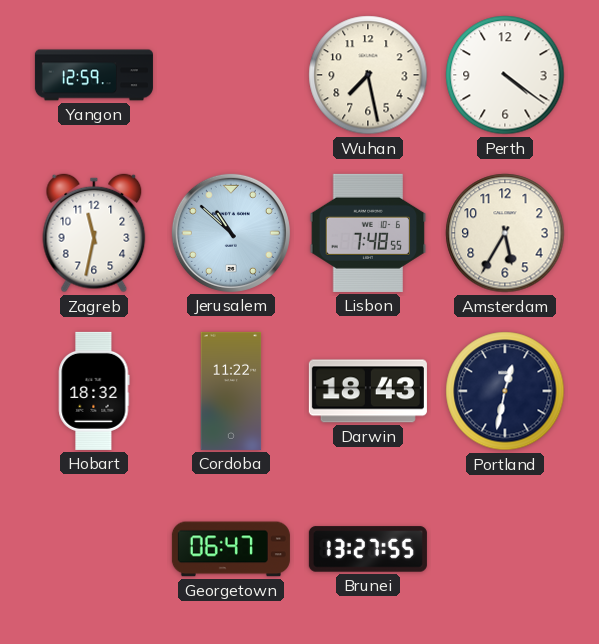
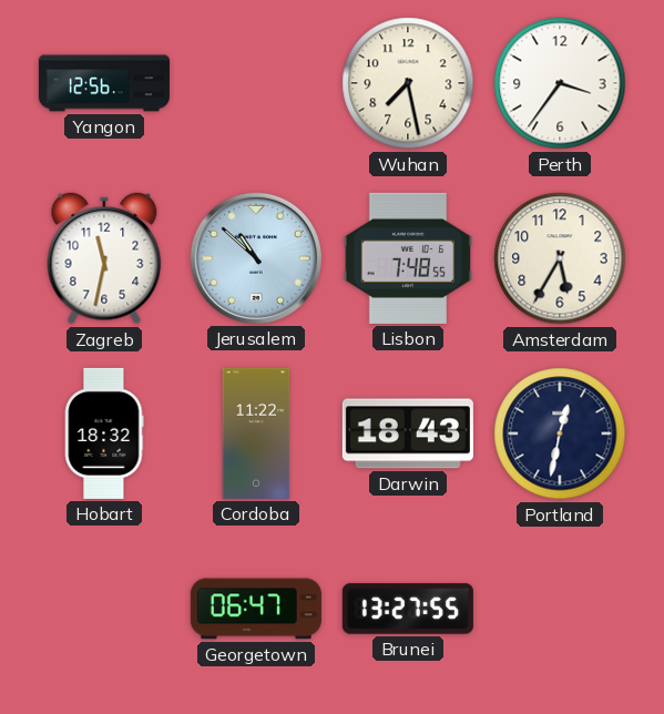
Yangon: 12:59 -> 12:56 (104, 83)
Perth: 4:21 -> 3:36 (560, 83)
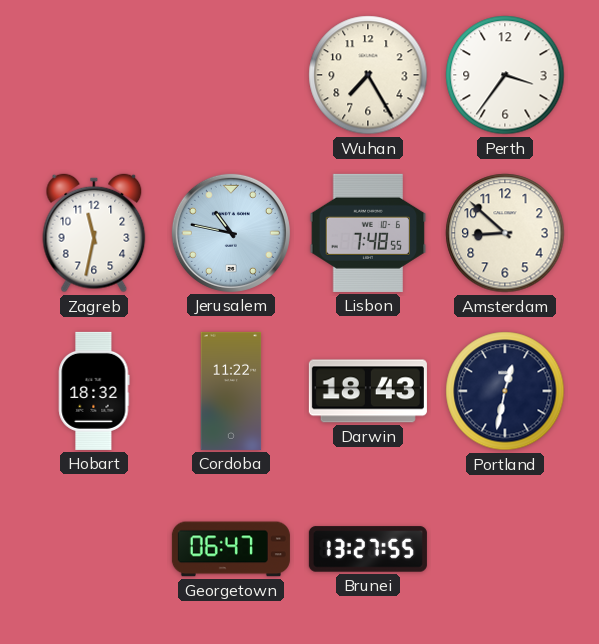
Yangon: 12:56 -> none (104, 83)
Wuhan: 7:28 -> 7:25 (368, 75)
Jerusalem: 10:52 -> 10:47 (231, 233)
Amsterdam: 5:35 -> 8:52 (505, 233)
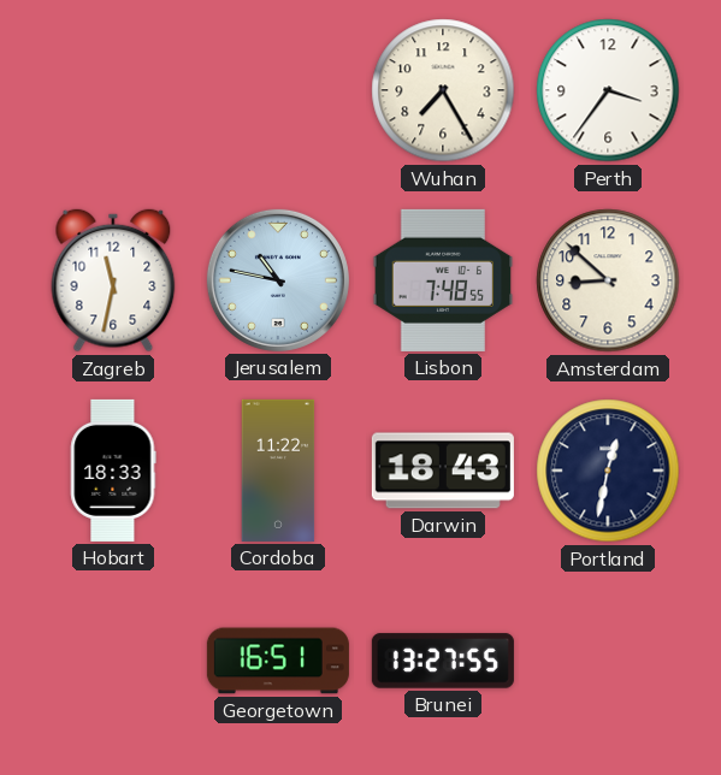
Hobart: 18:32 -> 18:33 (113, 471)
Georgetown: 06:47 -> 16:51 (278, 661)
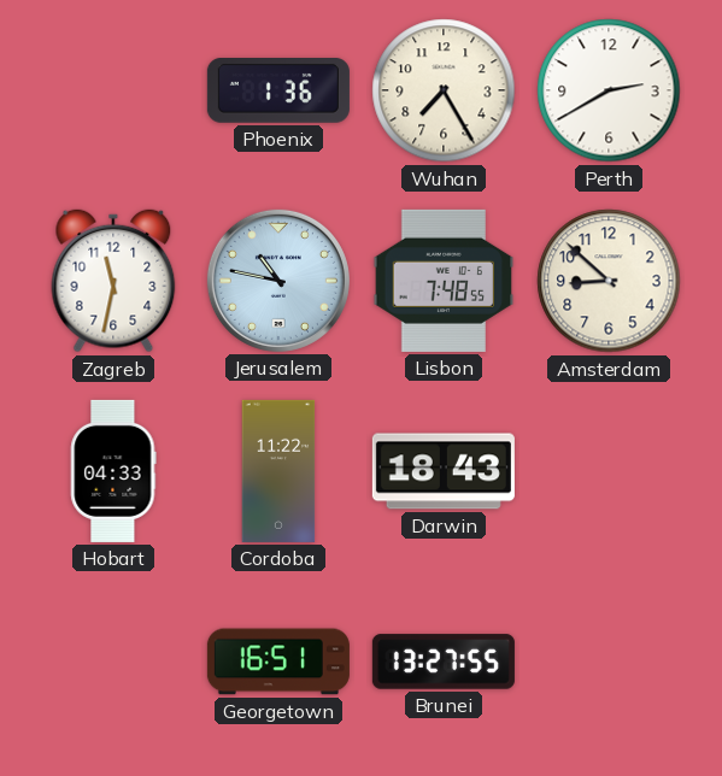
Phoenix: none -> 1:36 (278, 92)
Perth: 3:36 -> 2:40 (609, 90)
Hobart: 18:33 -> 04:33 (113, 471)
Portland: 12:32 -> none (608, 471)
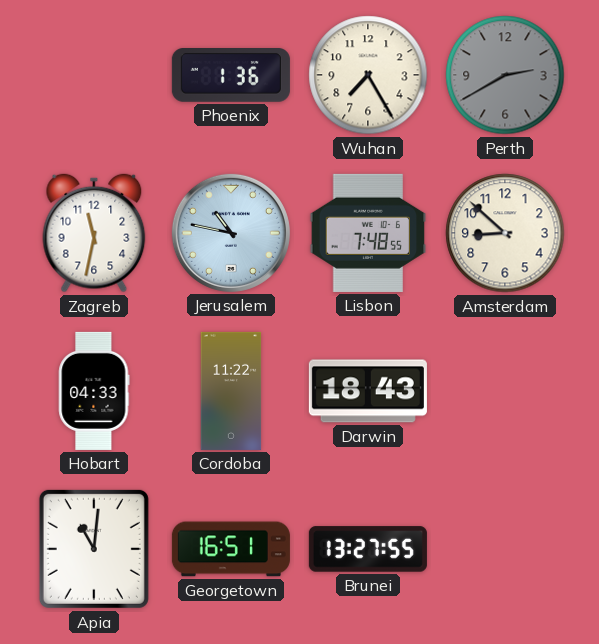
Perth dial: white -> grey (505, 75)
Apia: none -> 11:01 (94, 549)
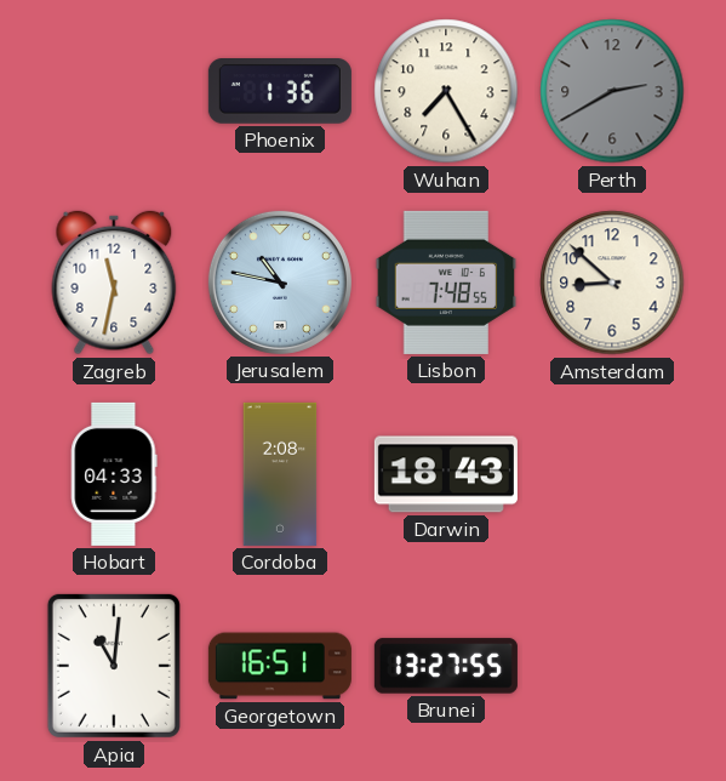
Cordoba: 11:22 -> 2:08 (280, 474)
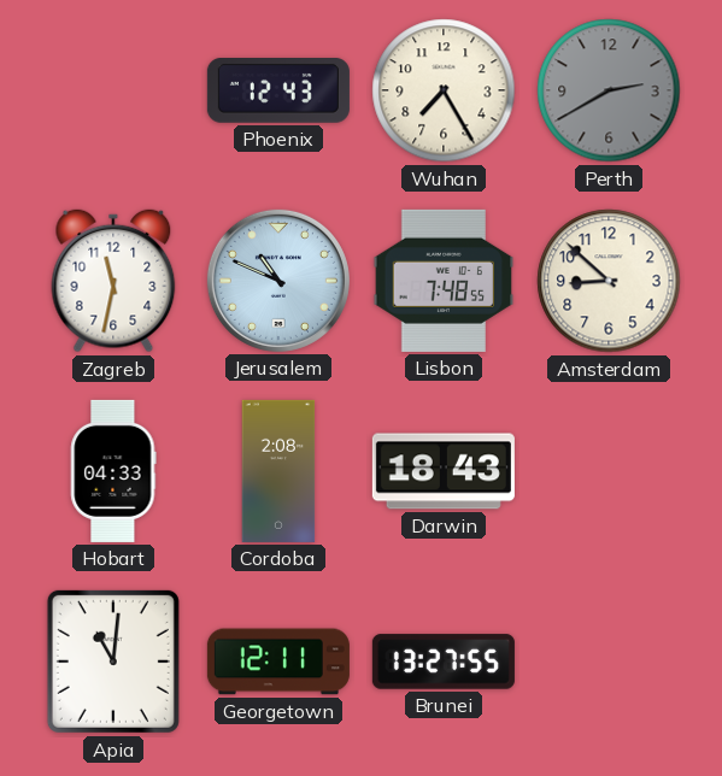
Phoenix: 1:36 -> 12:43 (278, 92)
Jerusalem: 10:47 -> 10:49 (278, 281)
Georgetown: 16:51 -> 12:11 (278, 662)
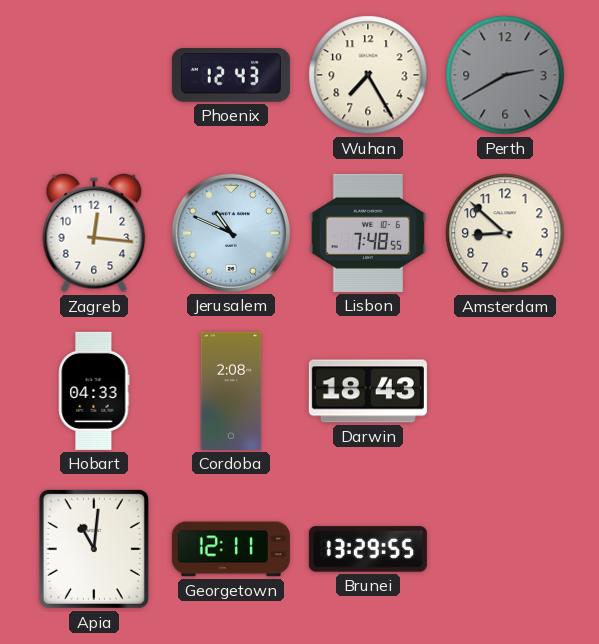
Zagreb: 11:32 -> 12:16 (94, 233)
Brunei: 13:27 -> 13:29 (368, 549)
